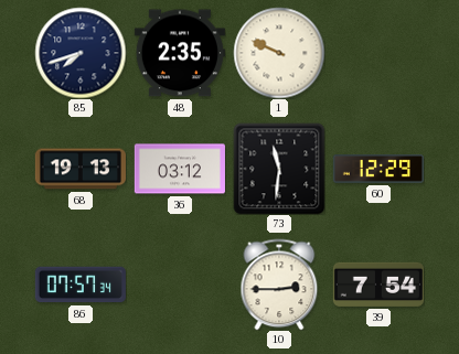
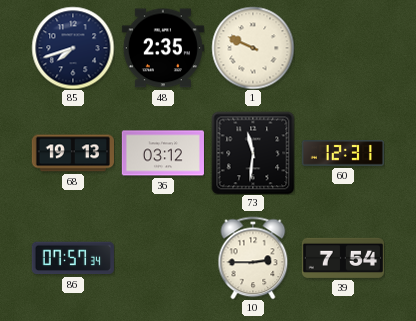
60: 12:29 -> 12:31 (343, 154)
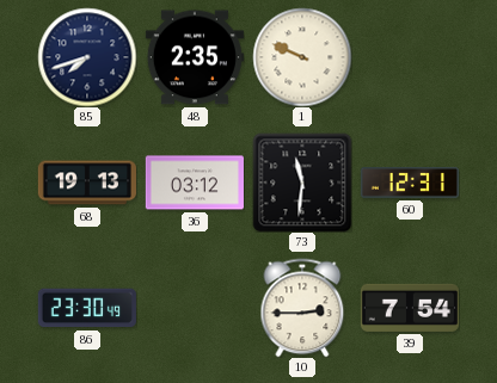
86: 07:57 -> 23:30 (87, 308)
